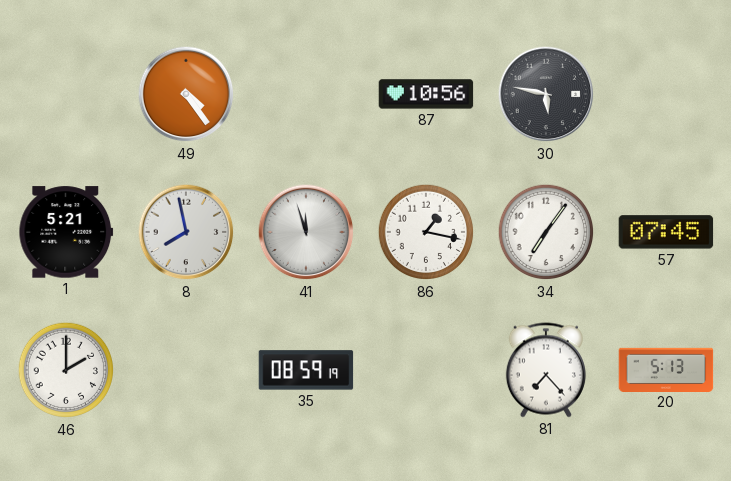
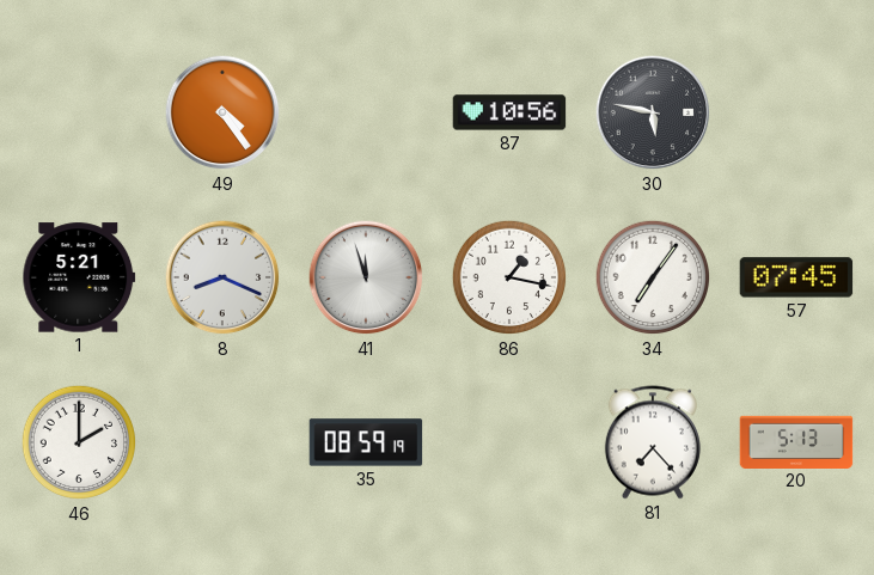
8: 7:58 -> 8:19 (222, 277)
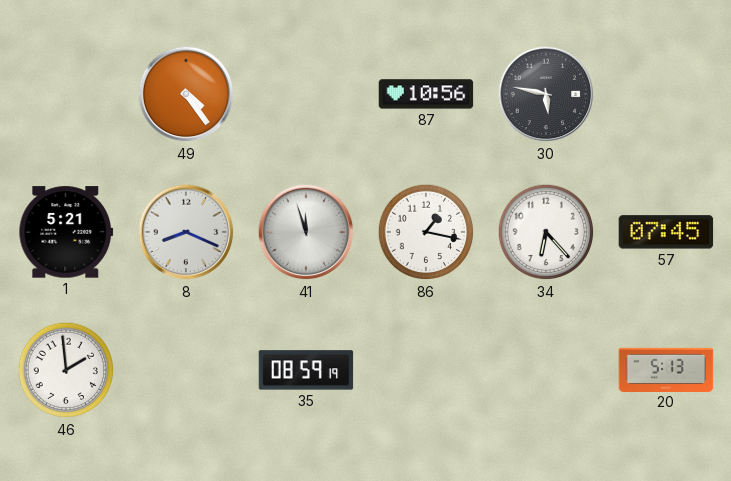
34: 7:06 -> 6:23 (546, 232)
46: 2:00 -> 1:59 (66, 370)
81: 7:23 -> none (653, 442)
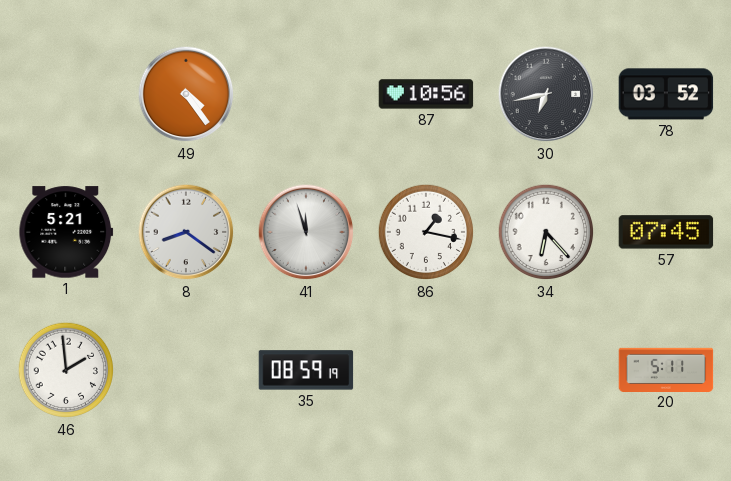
30: 5:47 -> 6:43 (546, 94)
78: none -> 03:52 (666, 94)
8: 8:19 -> 8:21 (186, 232)
20: 5:13 -> 5:11 (666, 369)
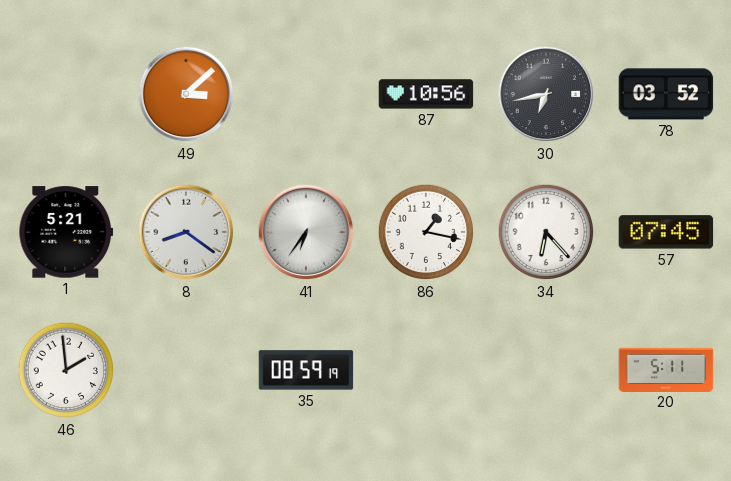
49: 4:24 -> 3:08 (186, 94)
41: 11:57 -> 6:36 (306, 232)
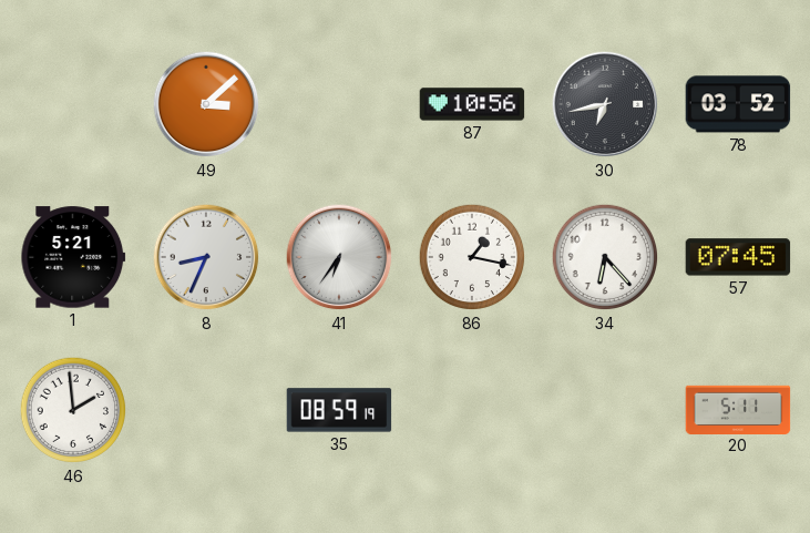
8: 8:21 -> 8:34 (206, 257)
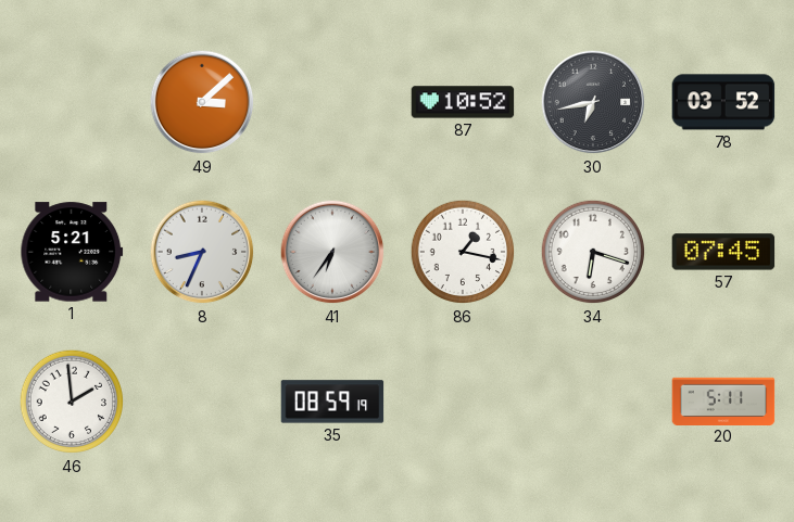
87: 10:56 -> 10:52 (463, 102)
34: 6:23 -> 6:18 (593, 252)
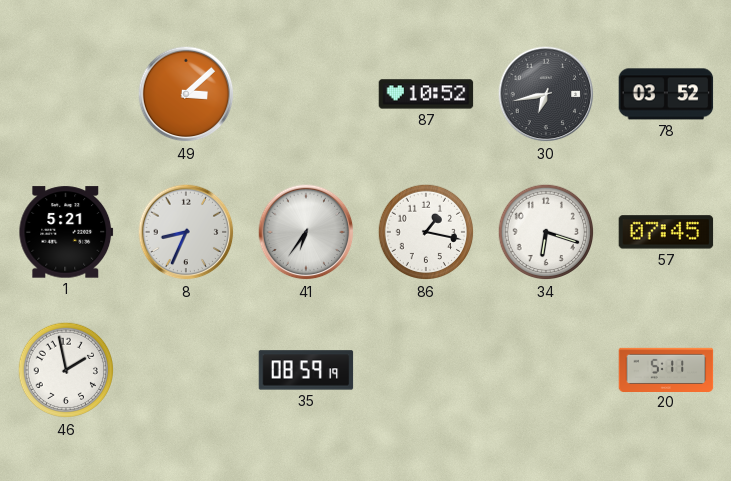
46: 1:59 -> 1:58 (66, 370)
